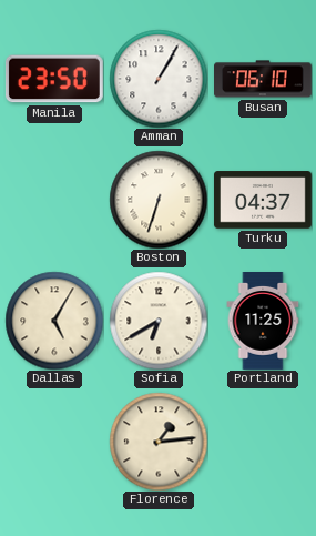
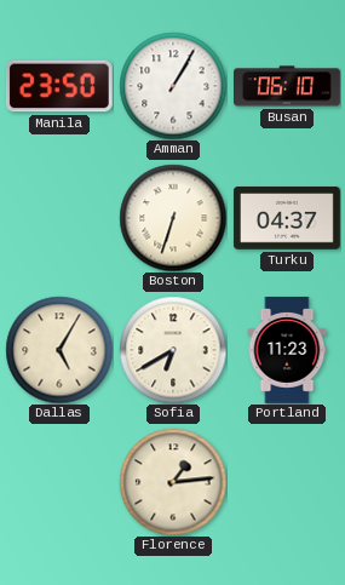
Portland: 11:25 -> 11:23 (287, 351)
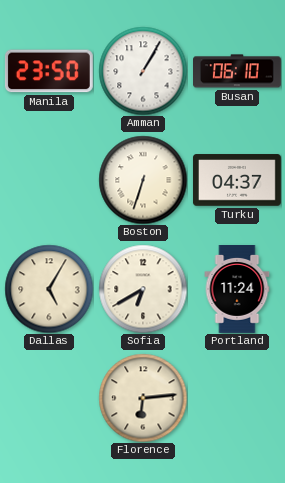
Portland: 11:23 -> 11:24 (237, 290)
Florence: 1:14 -> 6:14 (143, 398)
